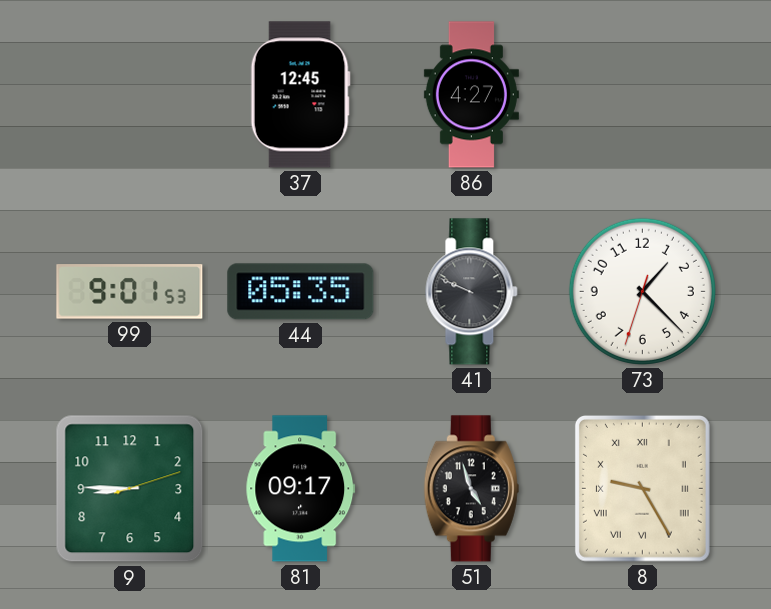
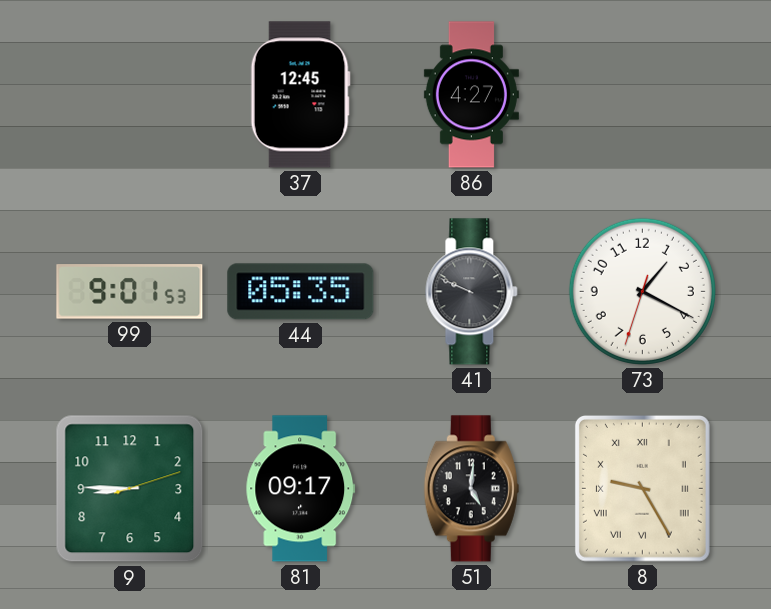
73: 1:22 -> 1:19 (642, 291)
51: 4:57 -> 5:01 (471, 489)
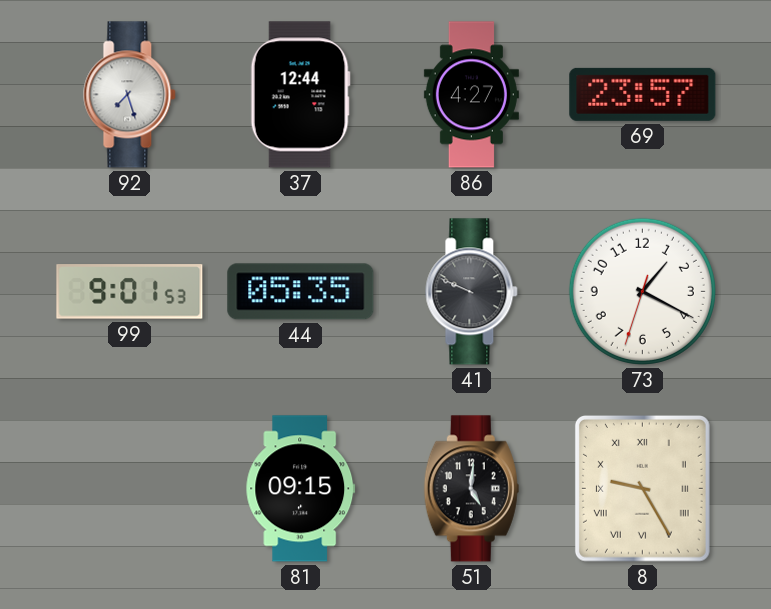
92: none -> 7:27 (130, 95)
37: 12:45 -> 12:44 (300, 95)
69: none -> 23:57 (643, 94)
9: 8:45 -> none (130, 489)
81: 09:17 -> 09:15 (301, 489)
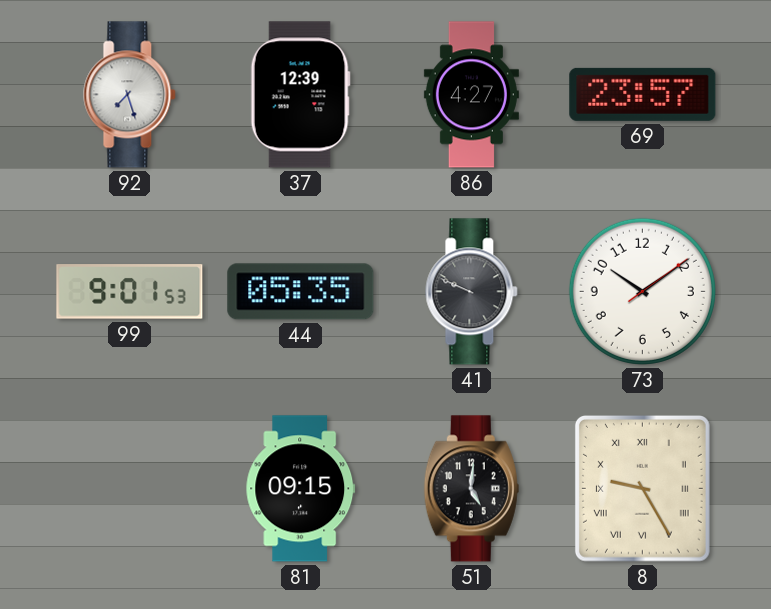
37: 12:44 -> 12:39 (300, 95)
73: 1:19 -> 10:09 (642, 291)
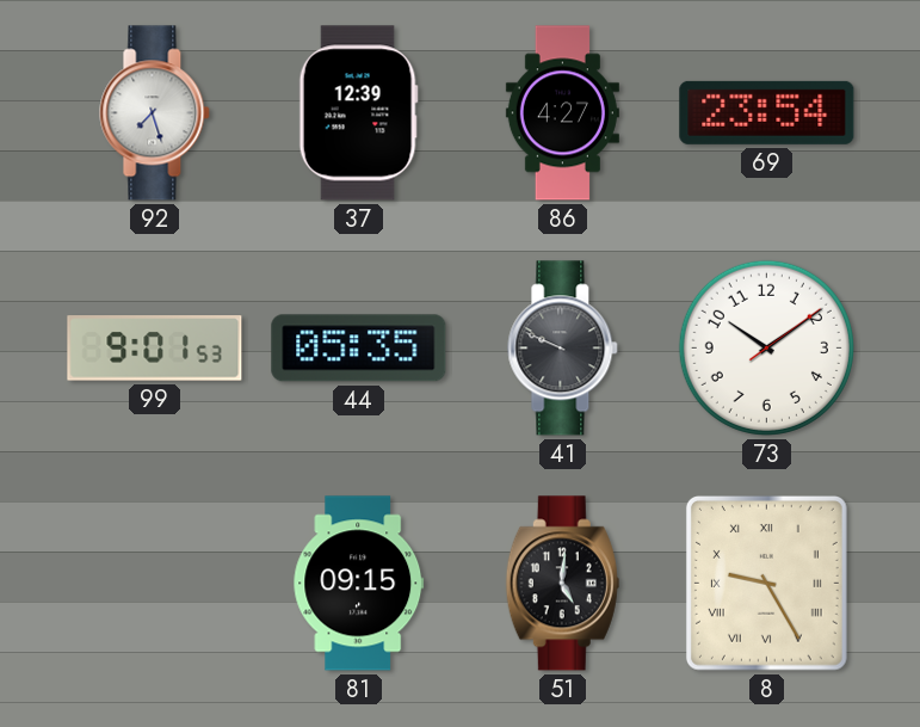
69: 23:57 -> 23:54 (767, 112)
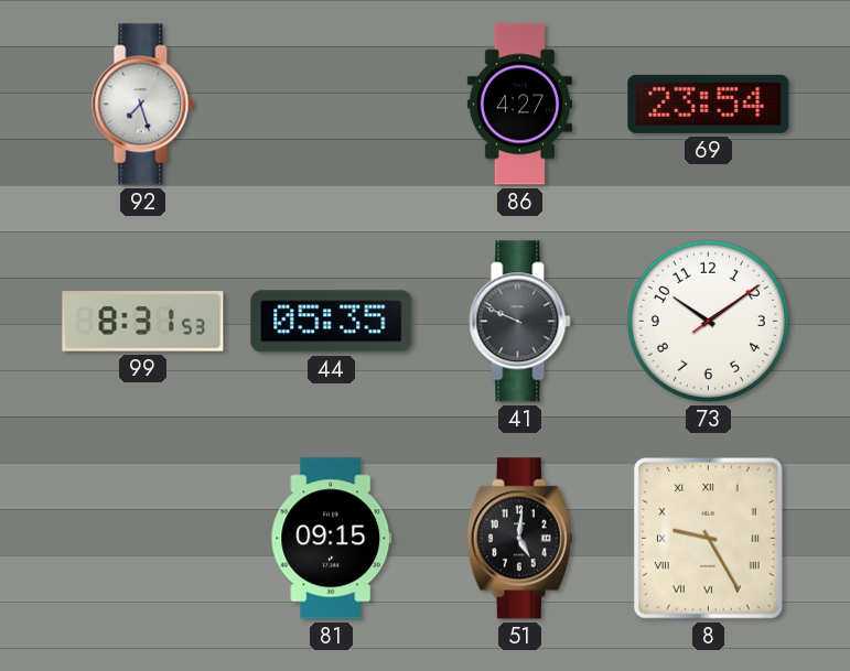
37: 12:39 -> none (358, 113)
99: 9:01 -> 8:31 (143, 322)
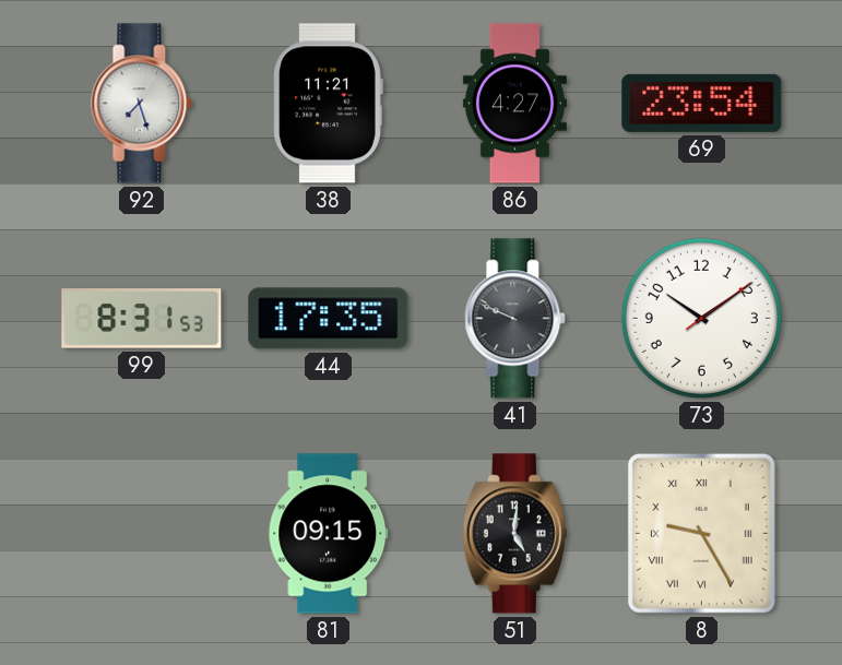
38: none -> 11:21 (328, 104)
44: 05:35 -> 17:35 (329, 319)
